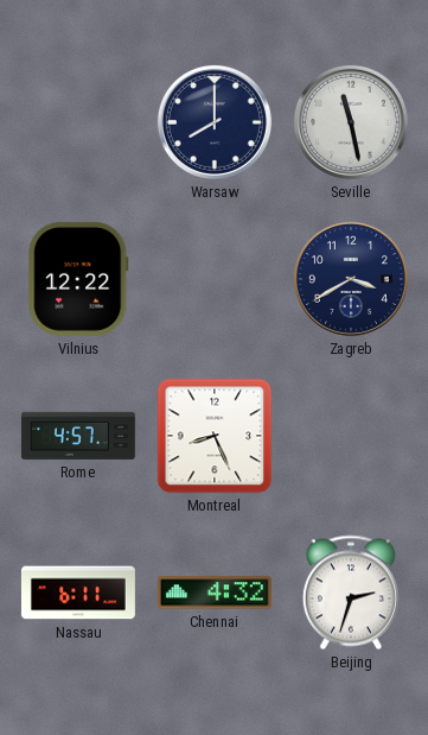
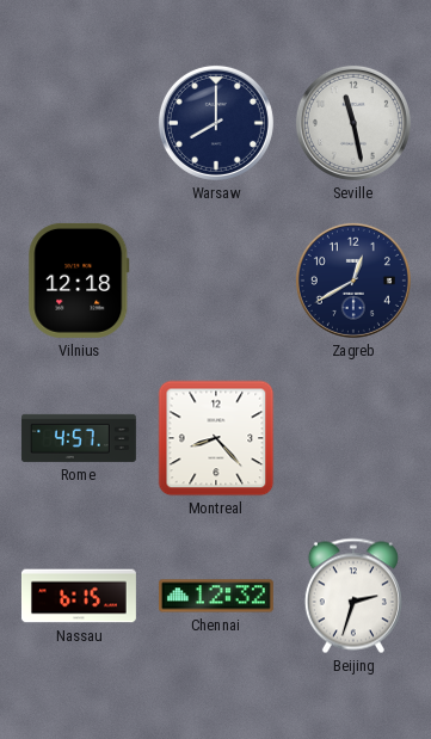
Vilnius: 12:22 -> 12:18 (79, 281)
Zagreb: 3:40 -> 12:40 (353, 281)
Montreal: 8:26 -> 8:23 (216, 438)
Nassau: 6:11 -> 6:15 (79, 596)
Chennai: 4:32 -> 12:32 (216, 596)
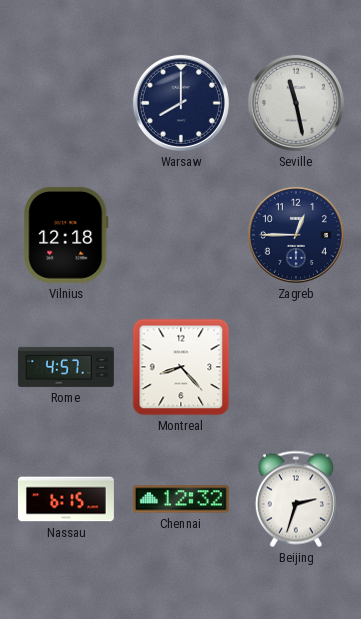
Zagreb: 12:40 -> 12:45 (296, 235)
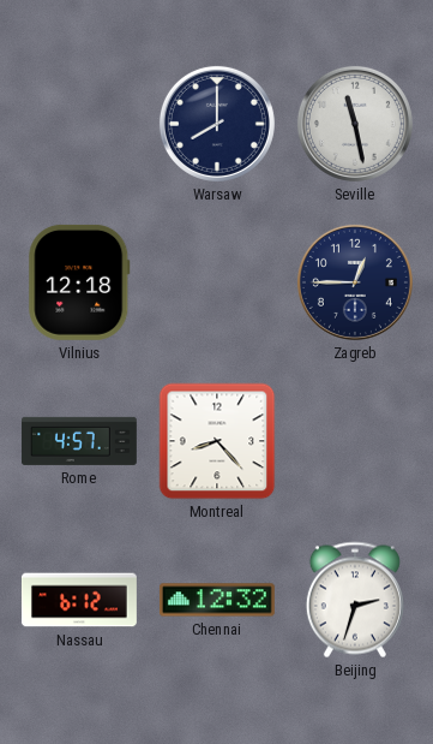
Nassau: 6:15 -> 6:12 (79, 600)
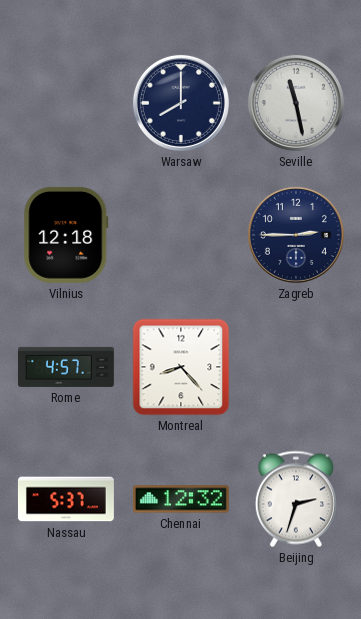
Zagreb: 12:45 -> 2:45 (296, 235)
Nassau: 6:12 -> 5:37 (66, 499)
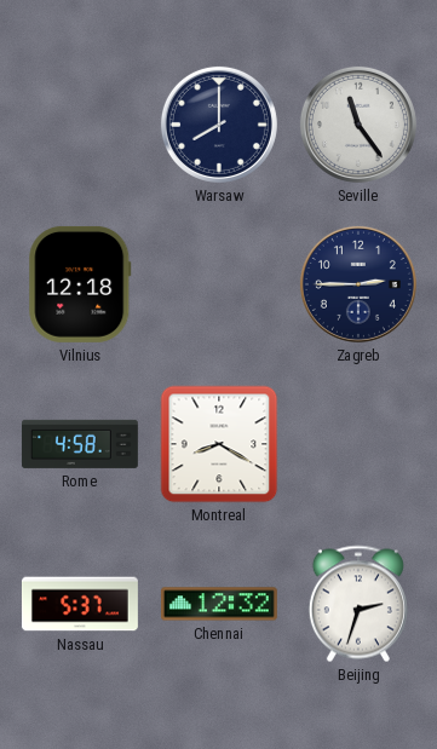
Seville: 11:28 -> 11:24 (358, 125)
Rome: 4:57 -> 4:58 (80, 444)
Montreal: 8:23 -> 8:20 (219, 444)
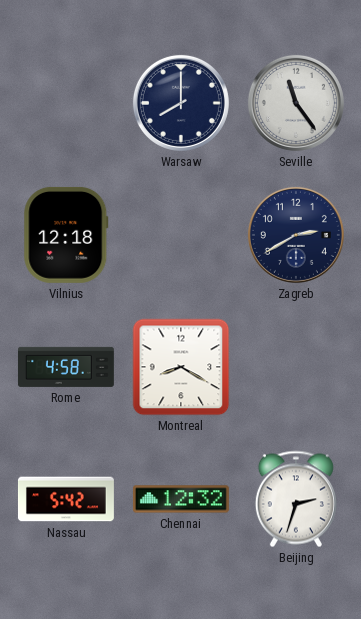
Zagreb: 2:45 -> 2:40 (296, 235)
Nassau: 5:37 -> 5:42 (66, 499)
